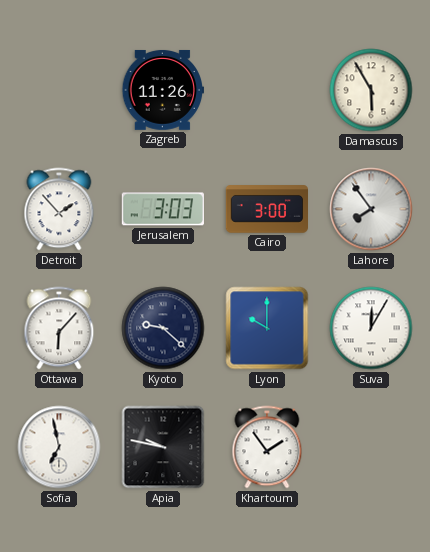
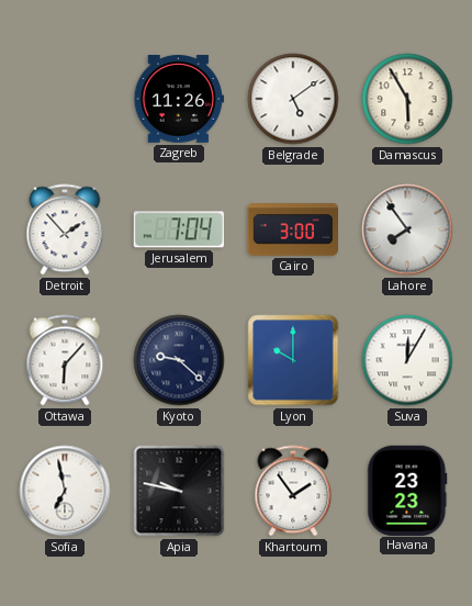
Belgrade: none -> 5:09 (293, 99)
Jerusalem: 3:03 -> 7:04 (179, 229)
Havana: none -> 23:23 (407, 490)
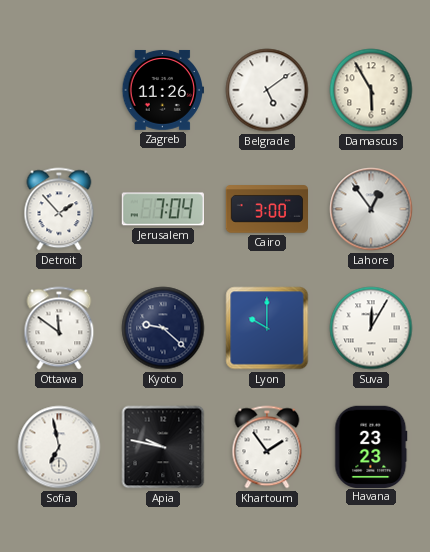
Lahore: 7:54 -> 12:54 (371, 209)
Ottawa: 6:07 -> 11:51 (59, 328)
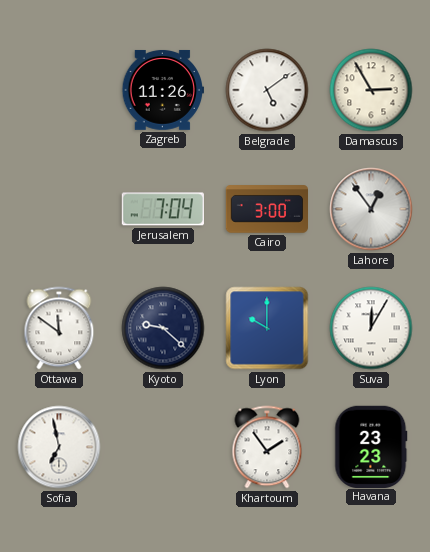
Damascus: 5:55 -> 2:55 (371, 90)
Detroit: 1:53 -> none (59, 209)
Apia: 9:47 -> none (163, 447)
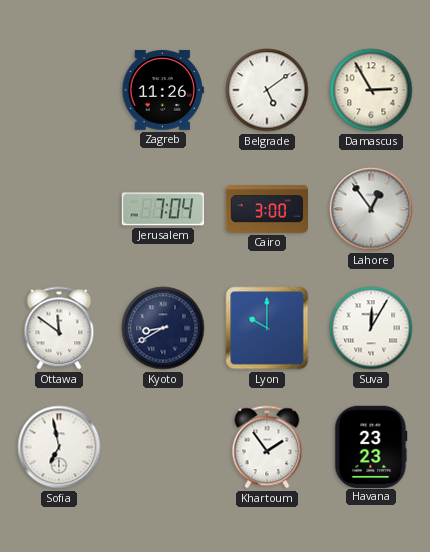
Kyoto: 9:22 -> 8:40 (163, 328)
